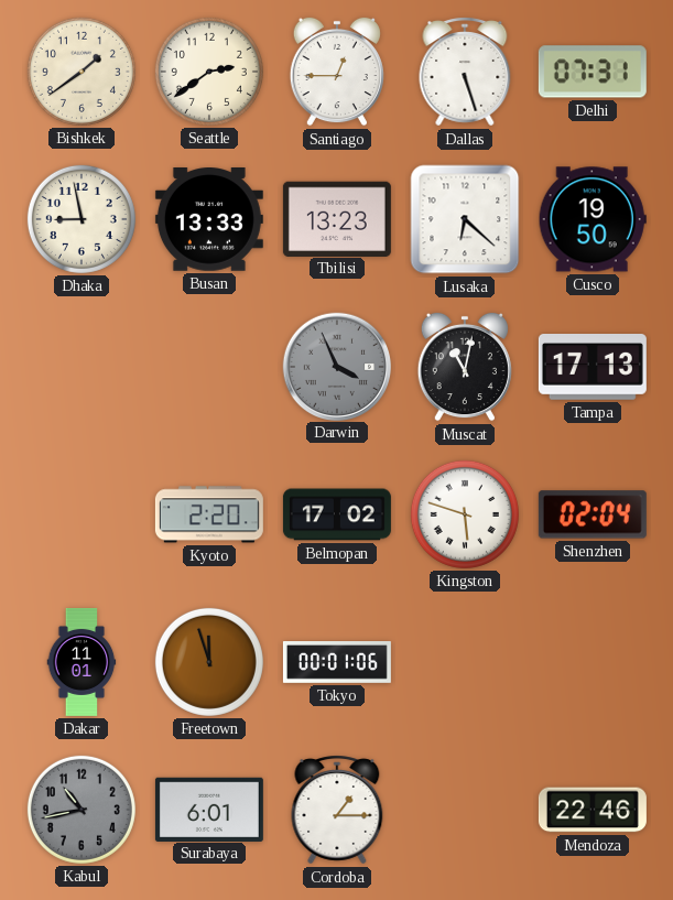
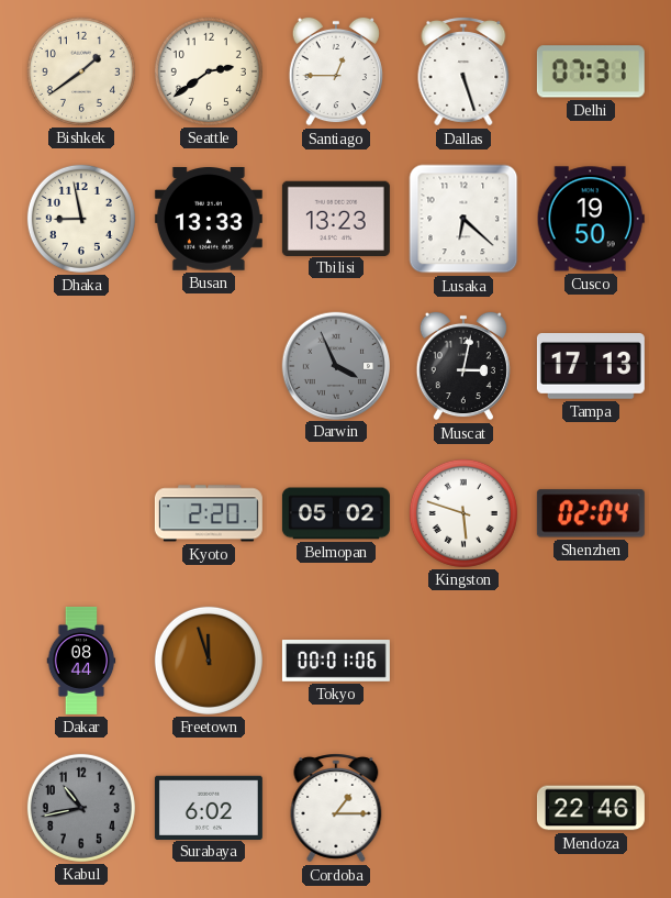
Muscat: 11:02 -> 3:02 (463, 366)
Belmopan: 17:02 -> 05:02 (336, 513)
Dakar: 11:01 -> 08:44 (81, 661)
Surabaya: 6:01 -> 6:02 (209, 807)
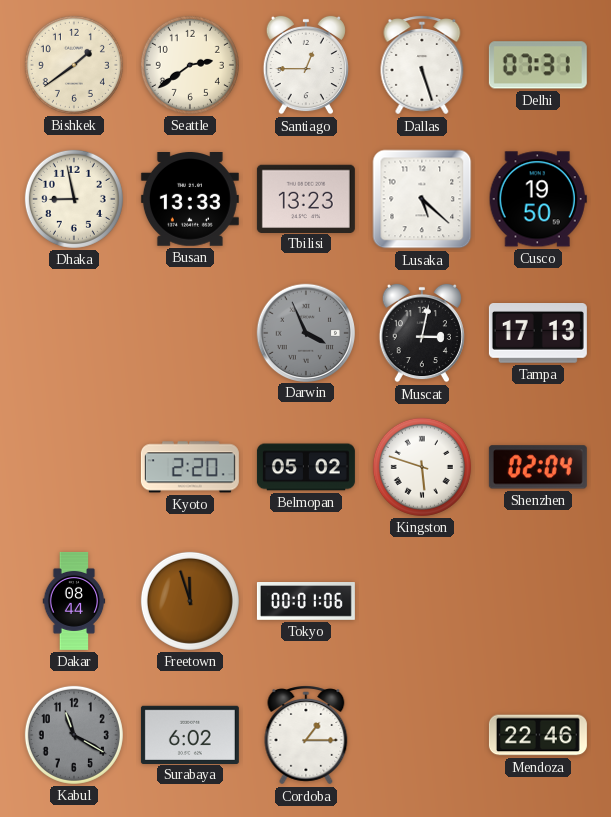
Lusaka: 6:22 -> 5:22 (422, 199)
Kabul: 10:43 -> 11:20 (74, 735)
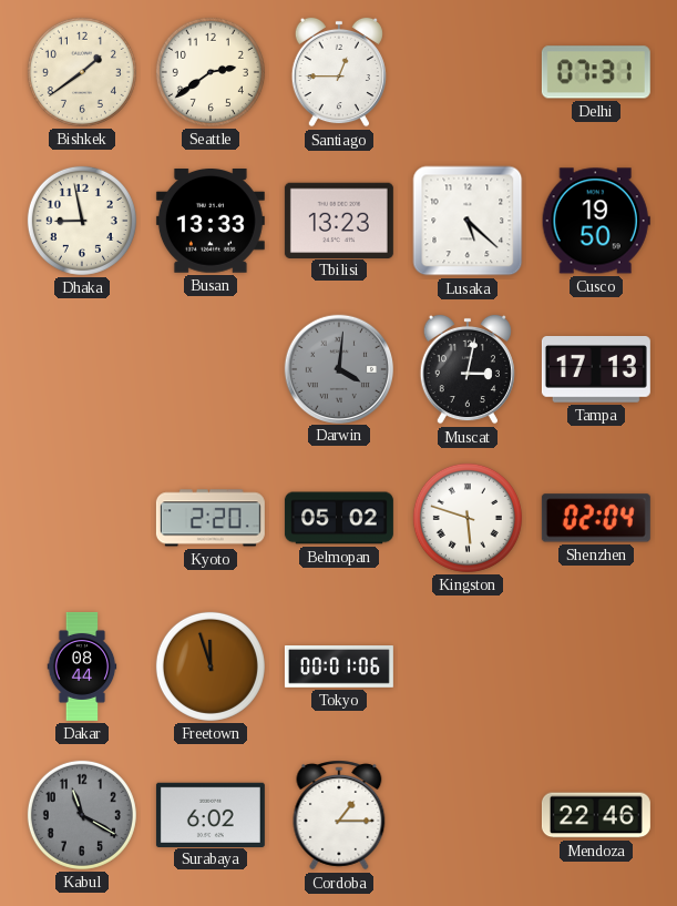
Dallas: 5:27 -> none (422, 65)
Darwin: 3:56 -> 4:01 (338, 368)
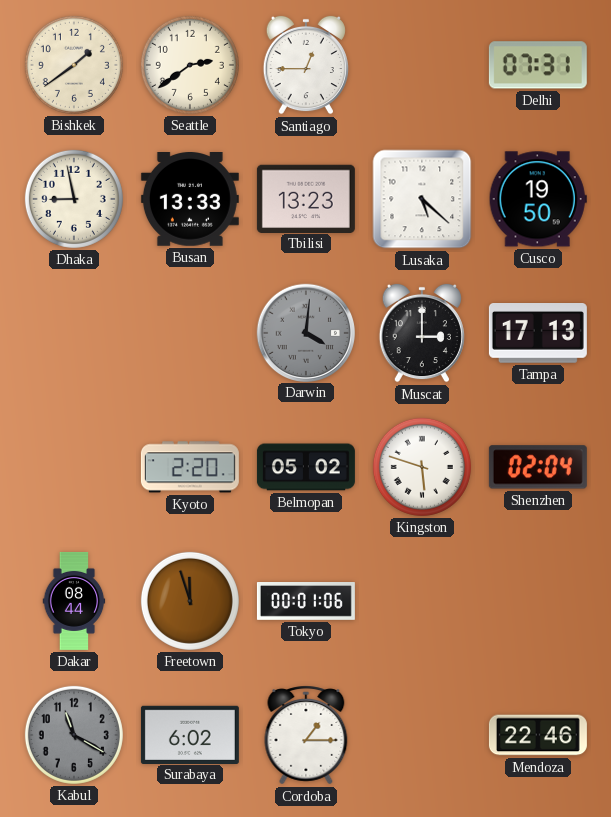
Muscat: 3:02 -> 3:00 (422, 333)
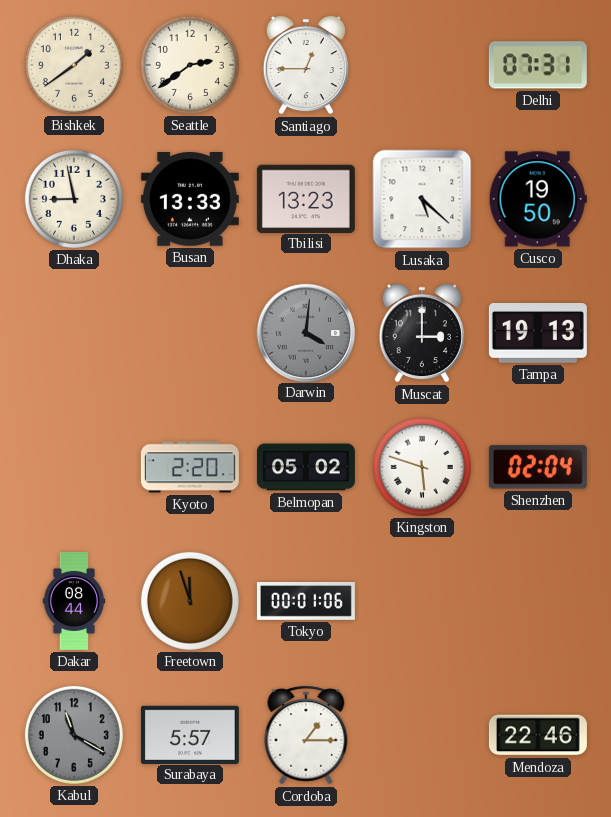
Tampa: 17:13 -> 19:13 (538, 334)
Surabaya: 6:02 -> 5:57 (190, 734)
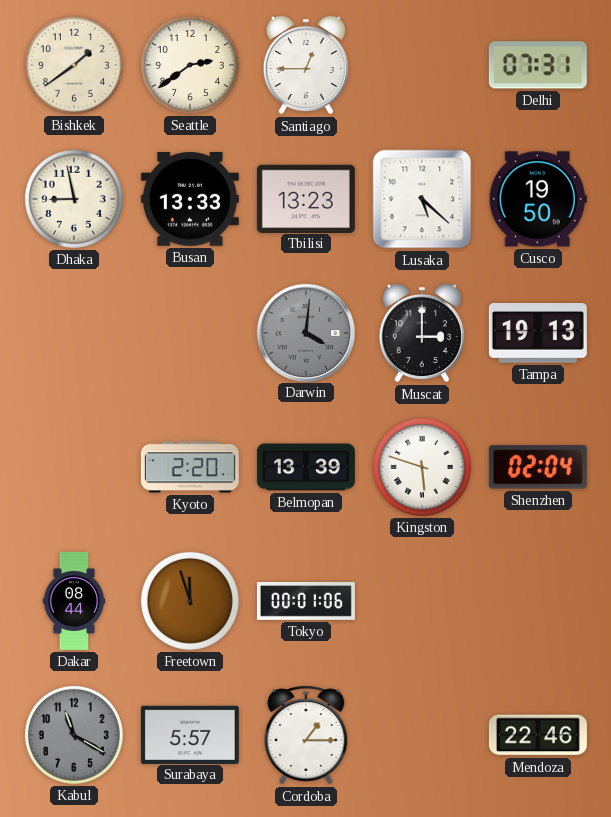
Belmopan: 05:02 -> 13:39 (306, 467)
